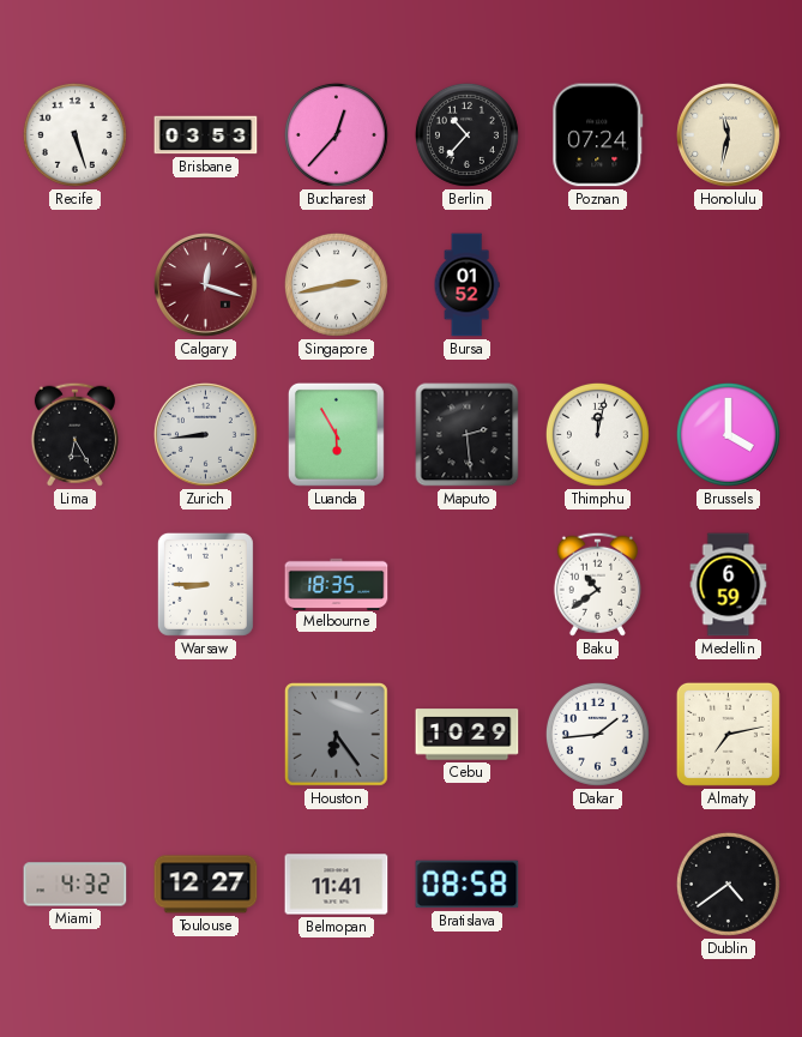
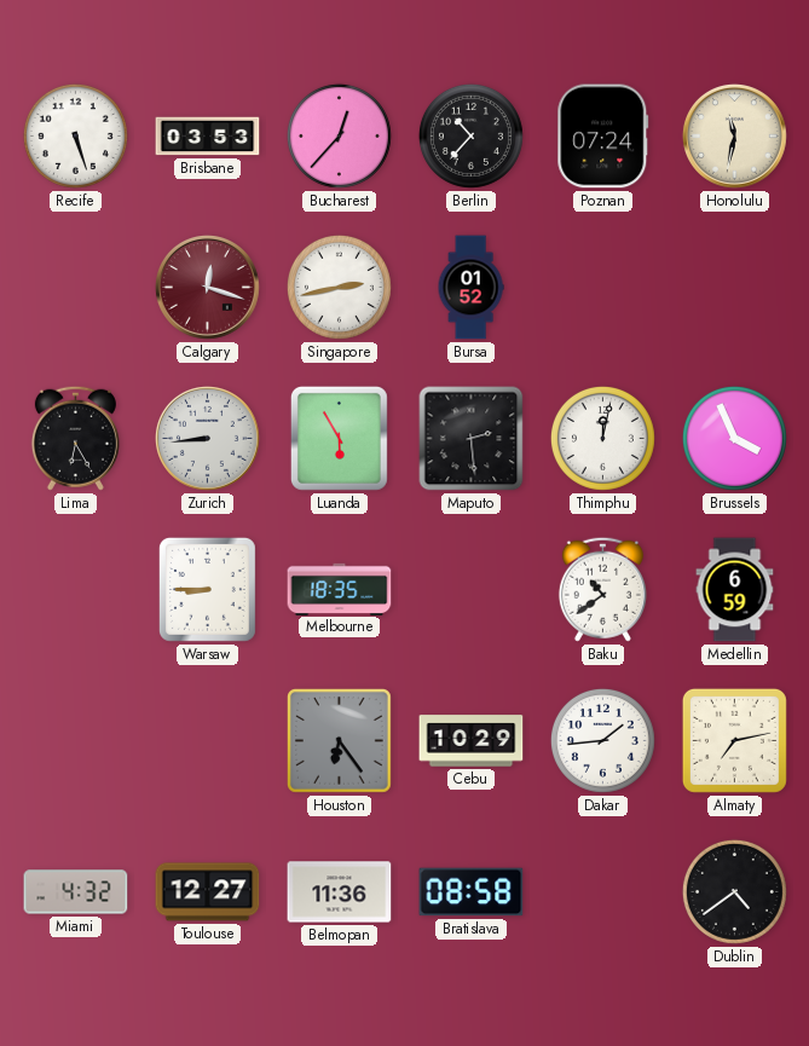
Brussels: 4:00 -> 3:56 (734, 438)
Belmopan: 11:41 -> 11:36 (340, 892)
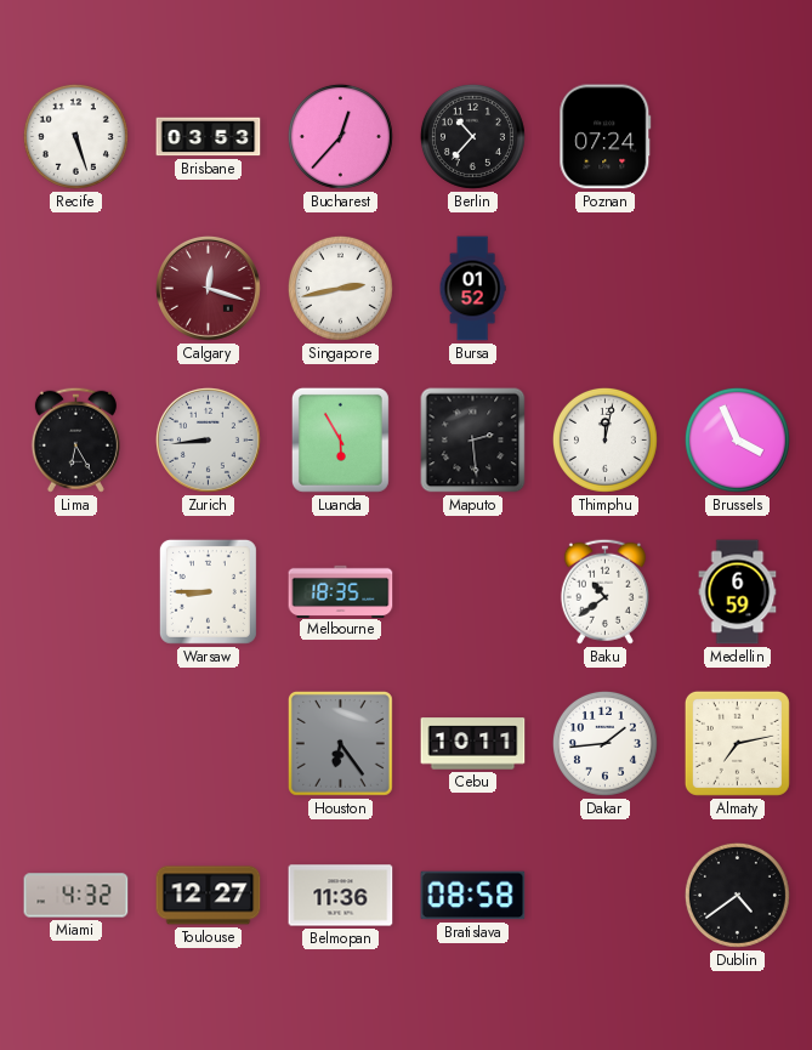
Honolulu: 11:32 -> none (734, 135)
Cebu: 10:29 -> 10:11 (473, 744)
